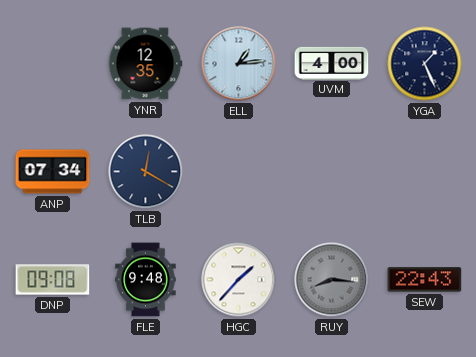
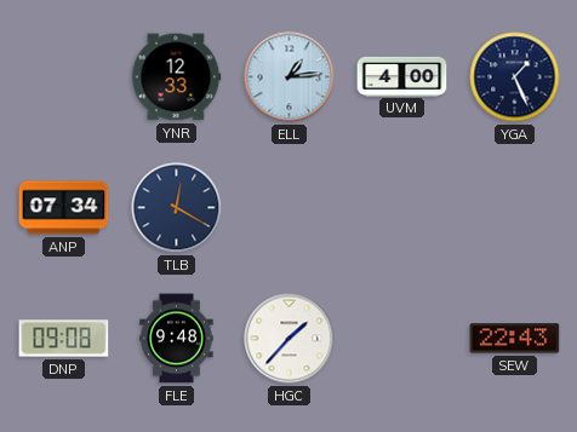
YNR: 12:35 -> 12:33 (176, 77)
RUY: 8:16 -> none (332, 280)
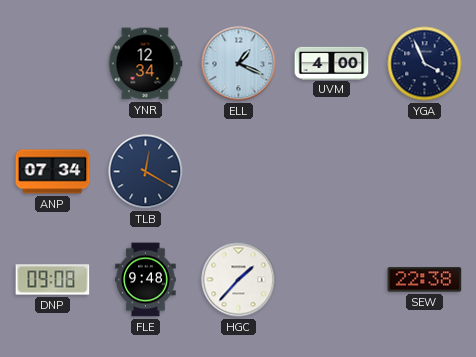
YNR: 12:33 -> 12:34 (145, 64)
ELL: 1:14 -> 1:19 (239, 64)
YGA: 1:26 -> 3:56 (425, 64)
SEW: 22:43 -> 22:38 (425, 280)
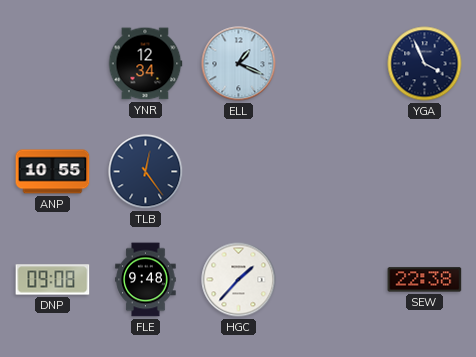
UVM: 4:00 -> none (332, 63)
ANP: 07:34 -> 10:55 (53, 172)
TLB: 12:20 -> 12:24 (146, 172)
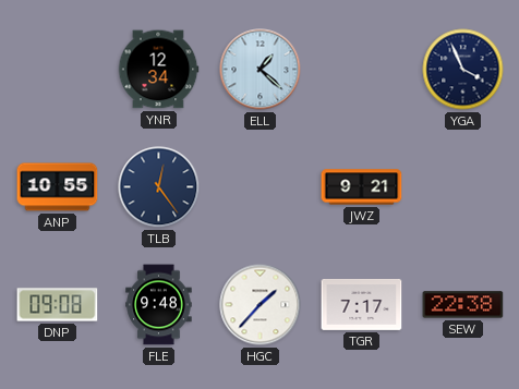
ELL: 1:19 -> 1:22 (261, 70)
JWZ: none -> 9:21 (362, 187)
TGR: none -> 7:17 (362, 304)
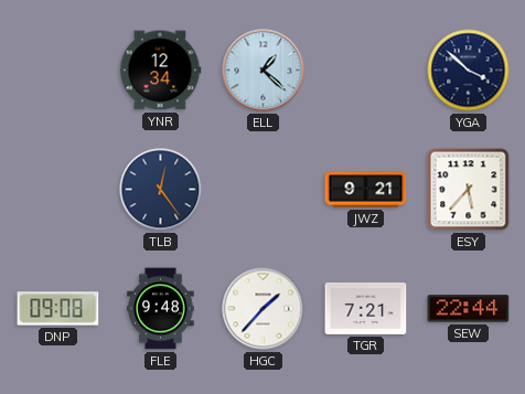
YGA: 3:56 -> 3:52 (469, 71)
ANP: 10:55 -> none (58, 187)
ESY: none -> 5:37 (469, 190)
TGR: 7:17 -> 7:21 (366, 308)
SEW: 22:38 -> 22:44 (469, 309)
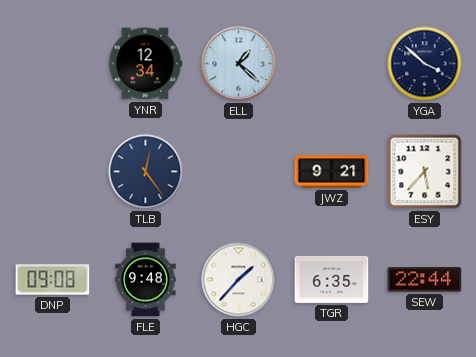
TGR: 7:21 -> 6:35 (332, 279)
